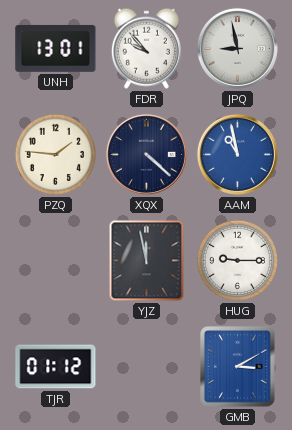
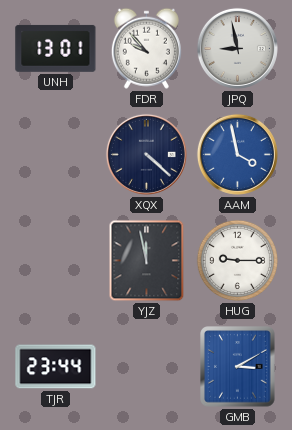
PZQ: 1:46 -> none (56, 155)
AAM: 10:58 -> 3:58 (237, 154)
TJR: 01:12 -> 23:44 (56, 367)
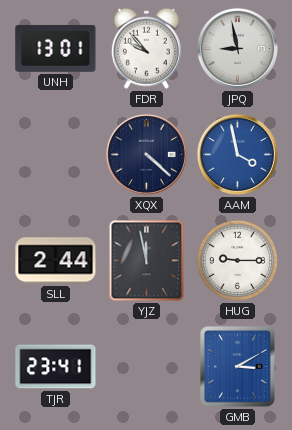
SLL: none -> 2:44 (56, 261)
TJR: 23:44 -> 23:41 (56, 367)
